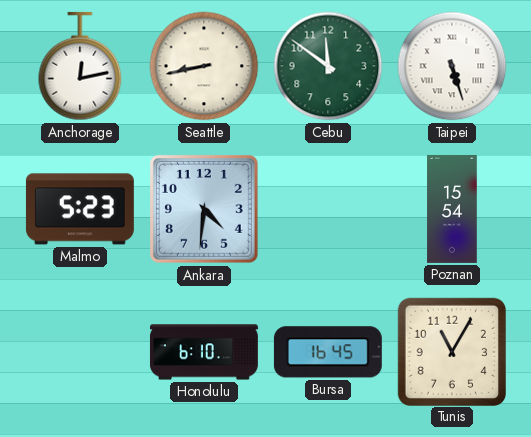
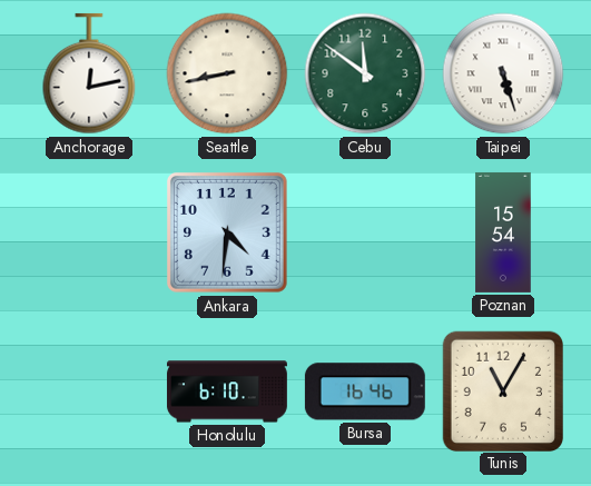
Malmo: 5:23 -> none (80, 209)
Bursa: 16:45 -> 16:46 (365, 391)
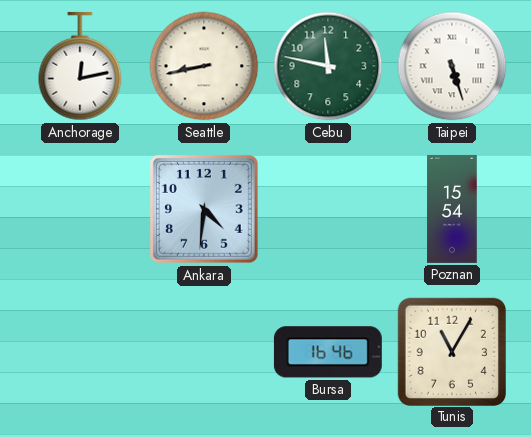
Cebu: 11:51 -> 11:47 (328, 66)
Honolulu: 6:10 -> none (227, 391)
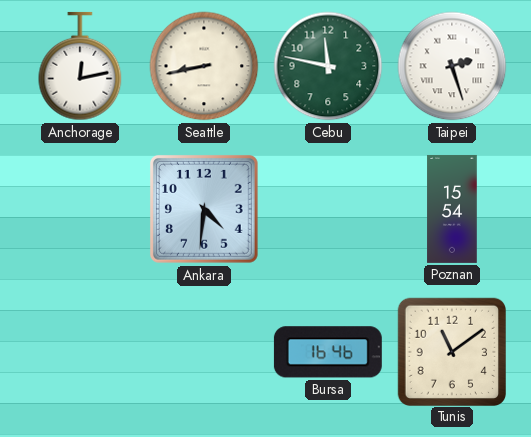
Taipei: 5:27 -> 2:27 (452, 66)
Tunis: 11:05 -> 11:09 (451, 351)
